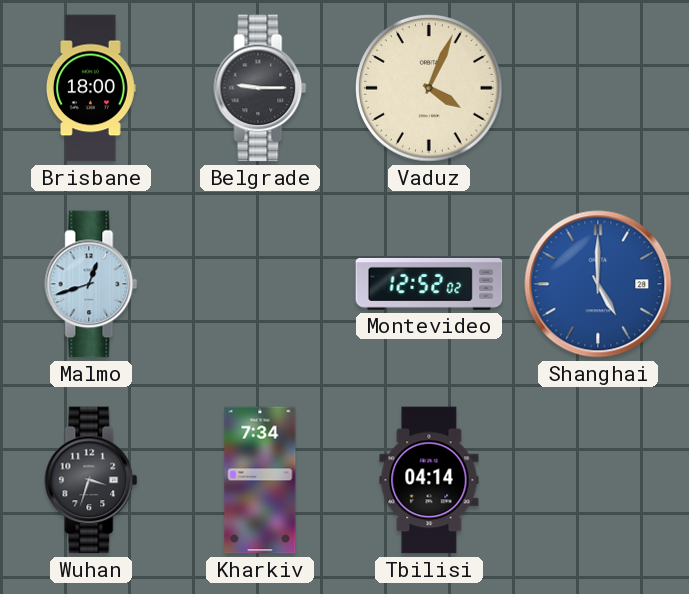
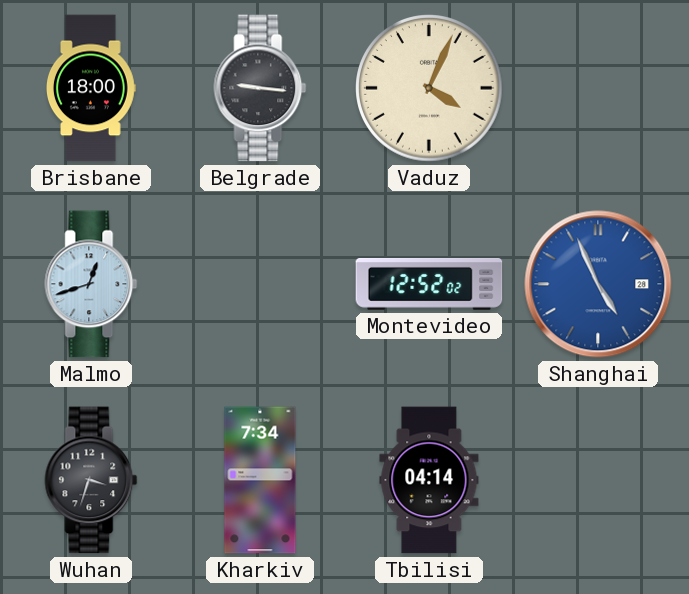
Belgrade: 9:15 -> 9:16 (260, 88)
Shanghai: 5:00 -> 4:56 (598, 284)
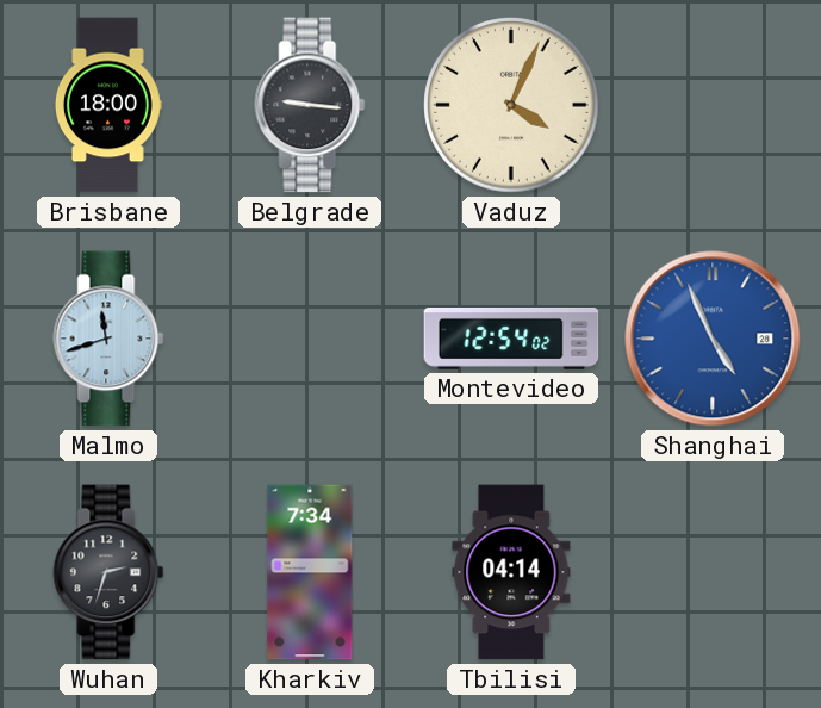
Malmo: 12:42 -> 11:42 (108, 339)
Montevideo: 12:52 -> 12:54 (511, 340)
Wuhan: 3:33 -> 2:33 (108, 572)
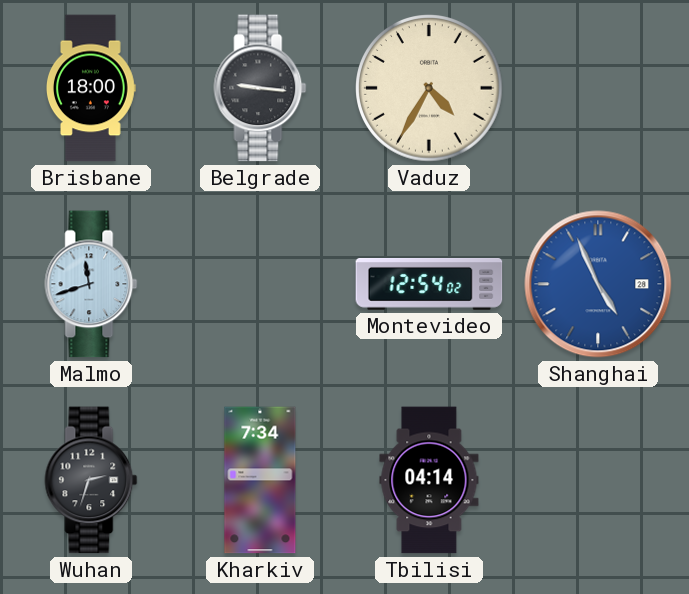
Vaduz: 4:04 -> 4:35 (429, 88)
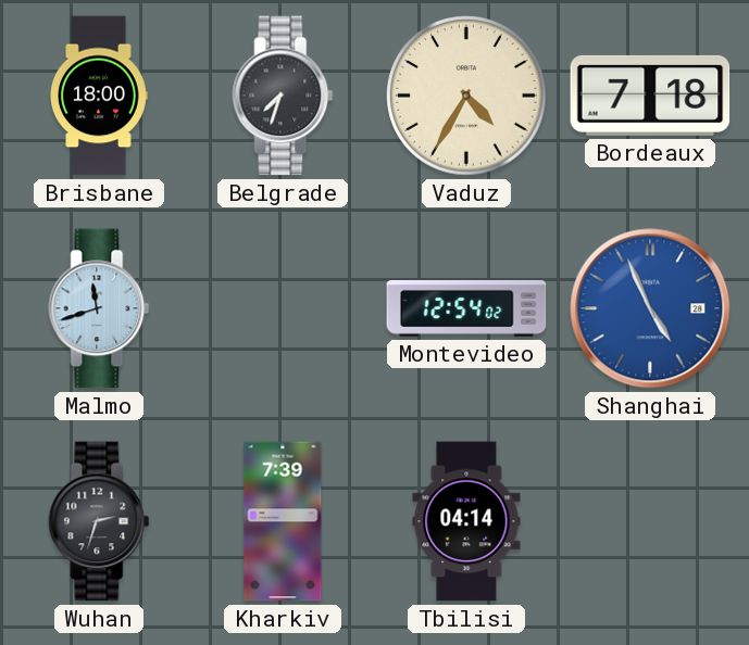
Belgrade: 9:16 -> 7:33 (283, 96)
Bordeaux: none -> 7:18 (650, 96)
Kharkiv: 7:34 -> 7:39 (283, 521)
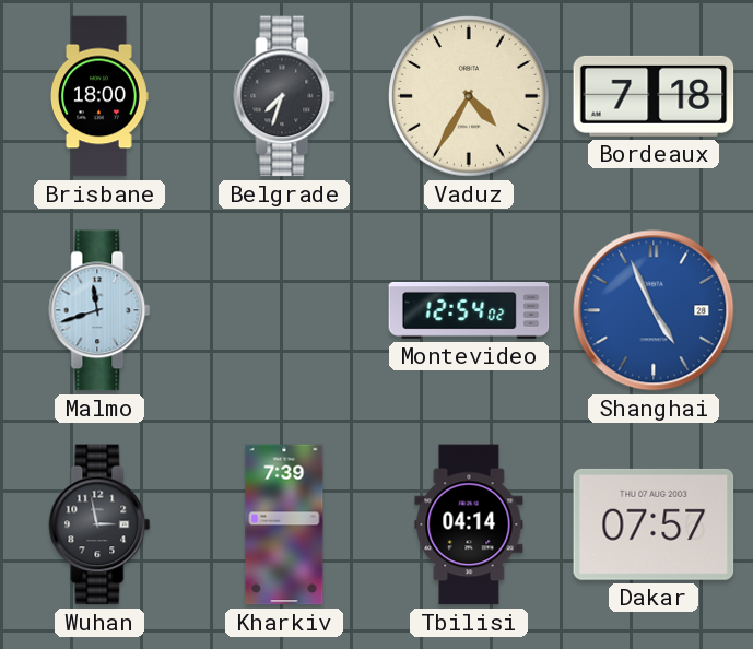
Wuhan: 2:33 -> 2:58 (99, 524)
Dakar: none -> 07:57 (654, 524)
